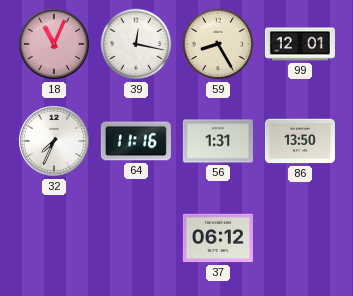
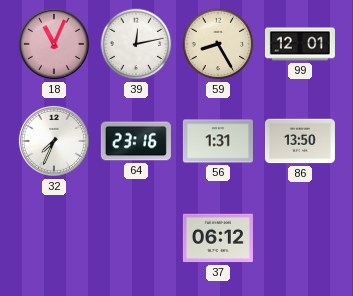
39: 12:17 -> 12:13 (136, 44)
64: 11:16 -> 23:16 (136, 141)
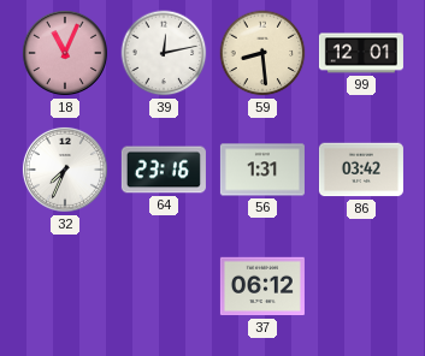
59: 8:25 -> 8:29 (262, 53)
86: 13:50 -> 03:42 (361, 170)
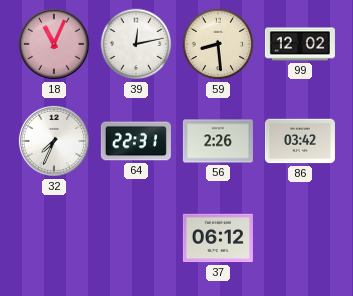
99: 12:01 -> 12:02 (300, 44)
64: 23:16 -> 22:31 (136, 141)
56: 1:31 -> 2:26 (218, 141)
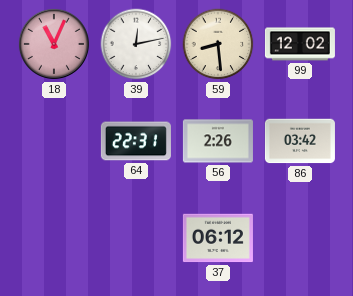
32: 7:34 -> none (54, 141)
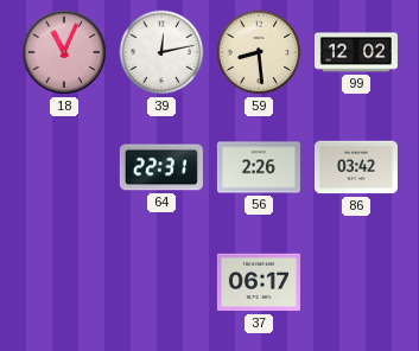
37: 06:12 -> 06:17 (259, 282)
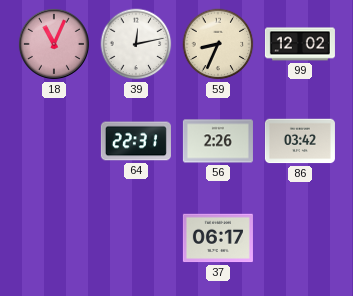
59: 8:29 -> 8:34 (218, 44)
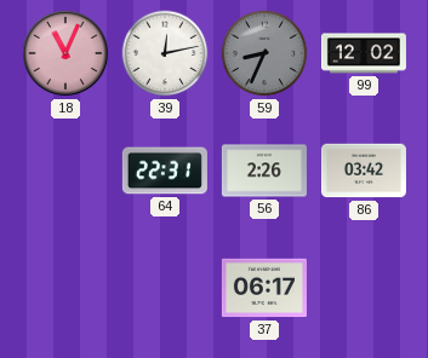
59 dial: cream -> grey (264, 53)
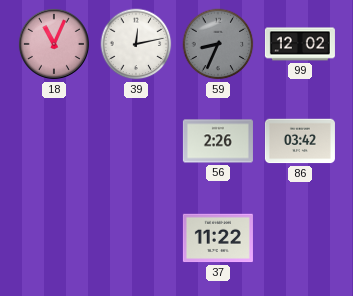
64: 22:31 -> none (165, 171)
37: 06:17 -> 11:22 (218, 238)
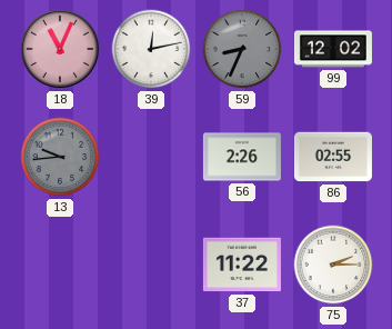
13: none -> 9:44 (60, 157)
86: 03:42 -> 02:55 (333, 157)
75: none -> 2:15 (333, 265)
